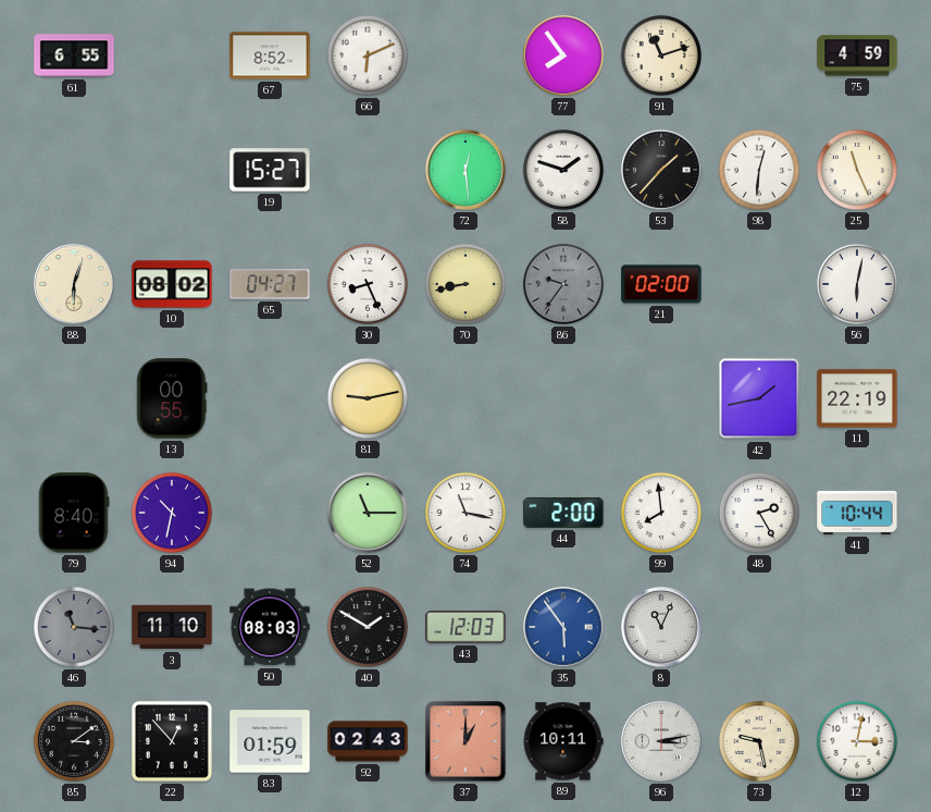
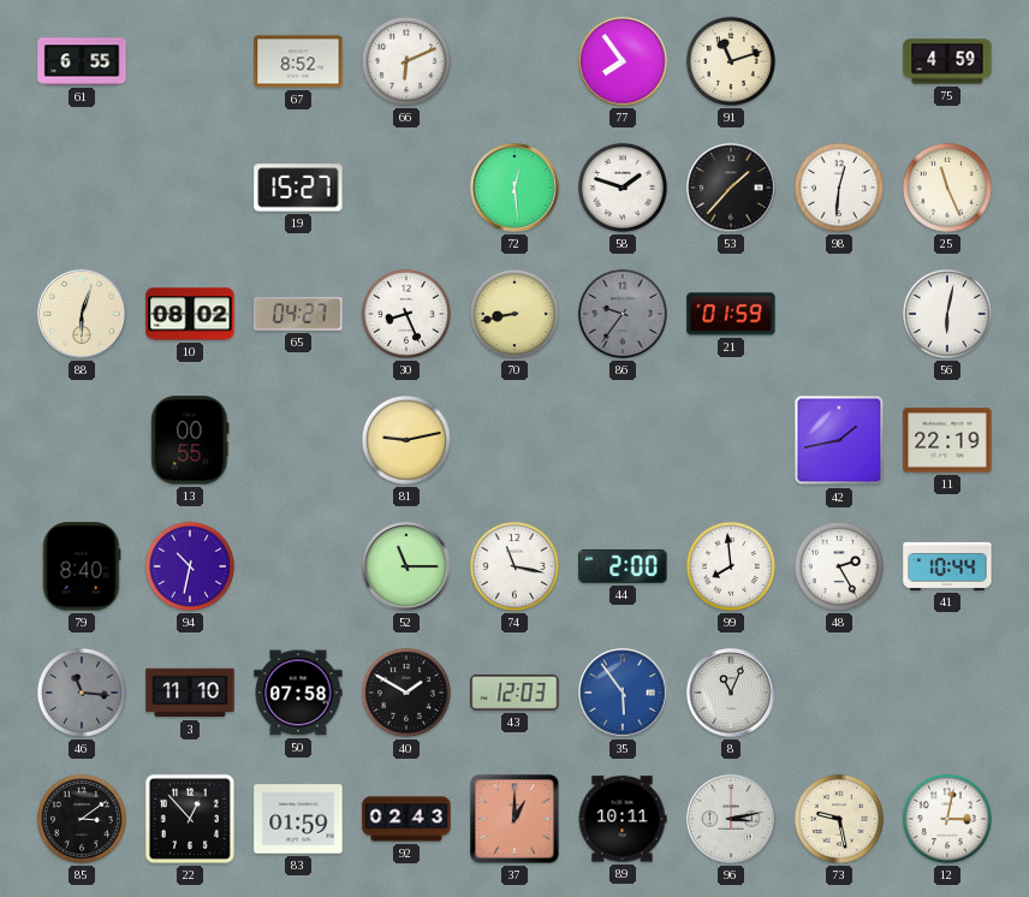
21: 02:00 -> 01:59 (731, 314)
50: 08:03 -> 07:58 (298, 693)
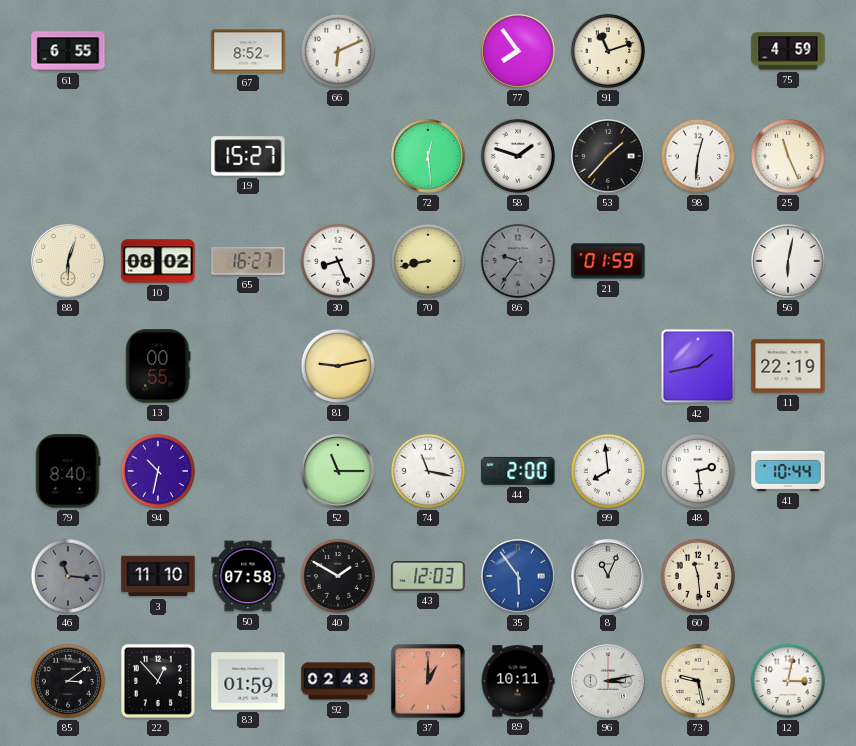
65: 04:27 -> 16:27 (248, 261)
48: 2:25 -> 2:29 (698, 471)
60: none -> 11:29 (698, 576)
